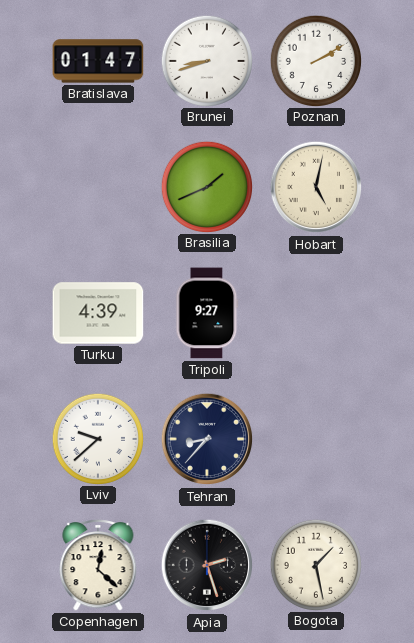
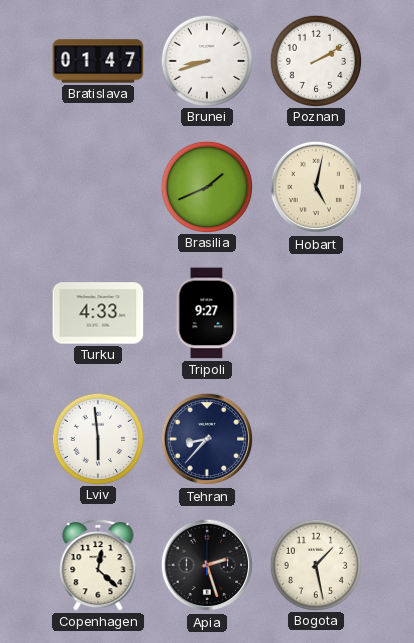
Turku: 4:39 -> 4:33 (98, 313)
Lviv: 9:38 -> 5:59 (97, 438)
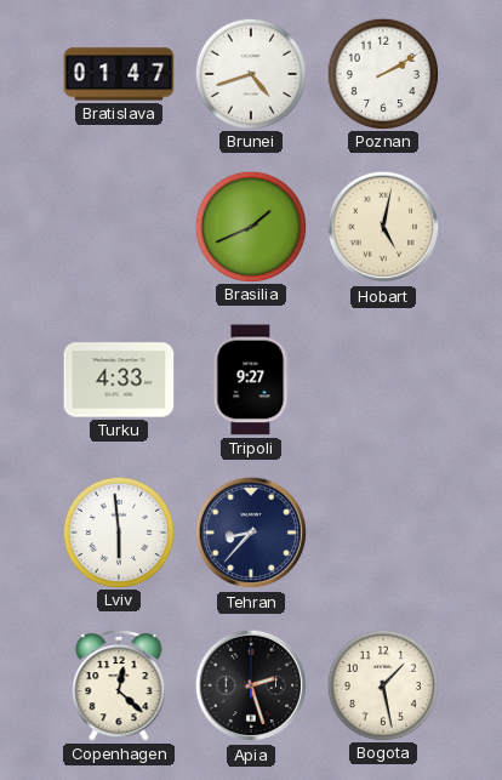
Brunei: 8:42 -> 4:42 (250, 73)
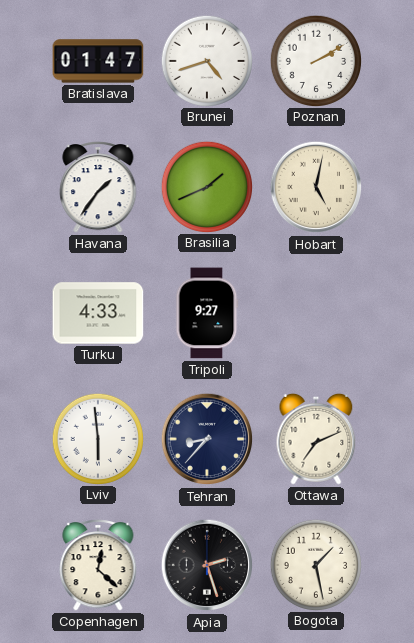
Havana: none -> 1:36 (98, 188)
Ottawa: none -> 7:11 (316, 439)
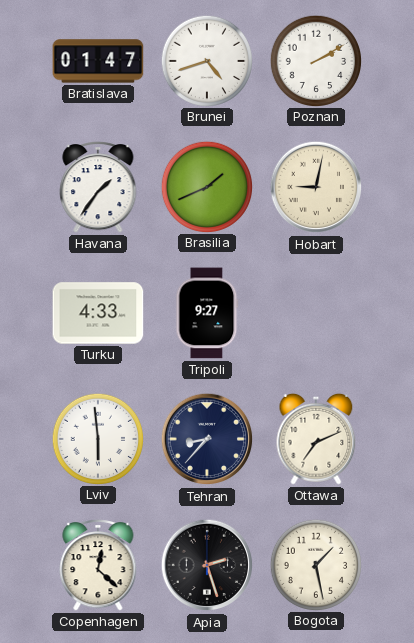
Hobart: 5:02 -> 9:02 (316, 187)
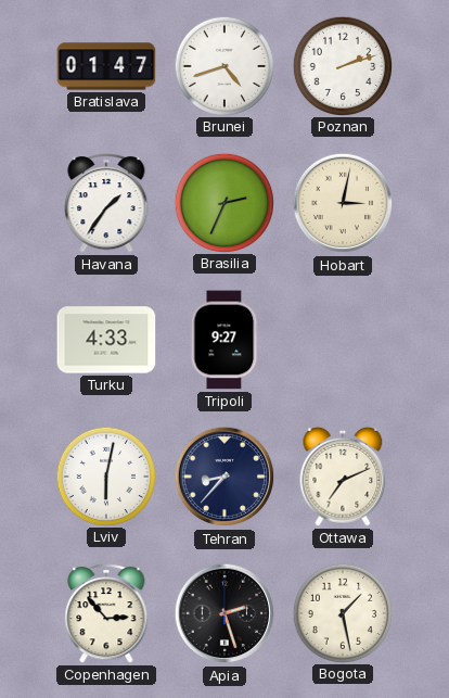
Poznan: 2:10 -> 2:12 (342, 65)
Brasilia: 1:41 -> 2:34 (223, 202)
Hobart: 9:02 -> 3:02 (343, 203)
Lviv: 5:59 -> 6:02 (105, 475)
Copenhagen: 12:22 -> 2:53 (106, 614)
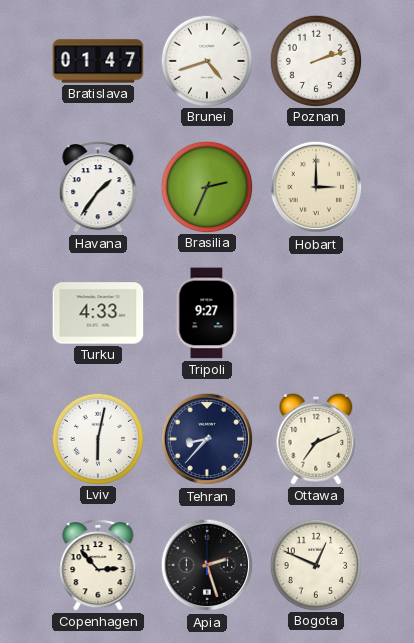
Hobart: 3:02 -> 3:00 (316, 187)
Bogota: 1:28 -> 12:49 (315, 564)
